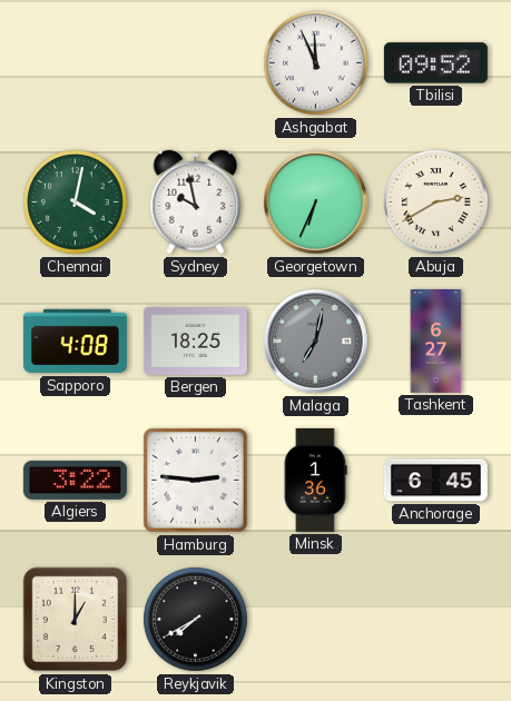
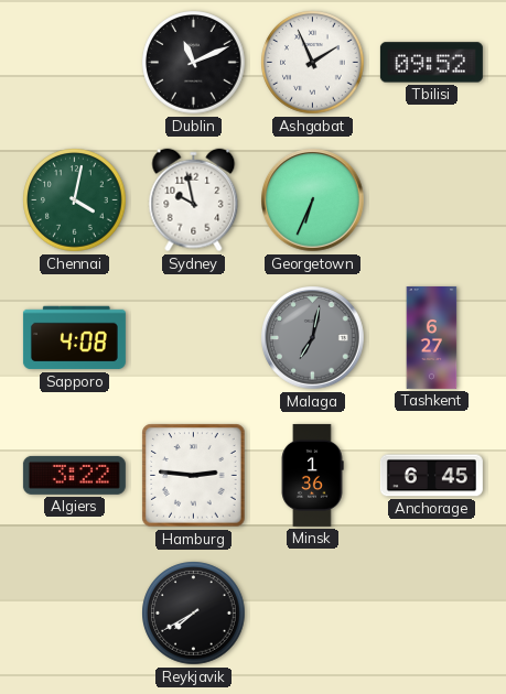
Dublin: none -> 11:11 (194, 63)
Ashgabat: 11:56 -> 1:56 (313, 63)
Abuja: 2:40 -> none (436, 203)
Bergen: 18:25 -> none (195, 340)
Kingston: 1:00 -> none (76, 620)
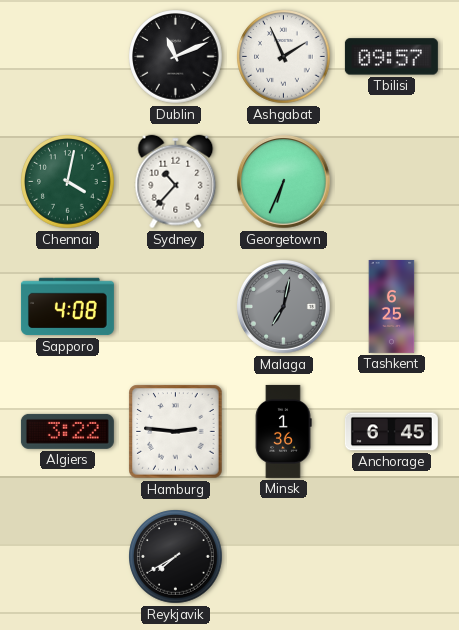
Tbilisi: 09:52 -> 09:57 (391, 57)
Sydney: 9:58 -> 10:37 (176, 182)
Tashkent: 6:27 -> 6:25 (392, 306)
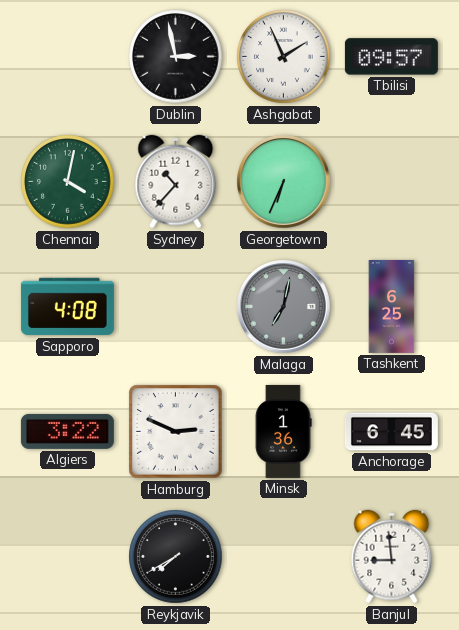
Dublin: 11:11 -> 2:58 (176, 57)
Hamburg: 2:46 -> 2:49 (176, 432)
Banjul: none -> 8:59 (392, 557)
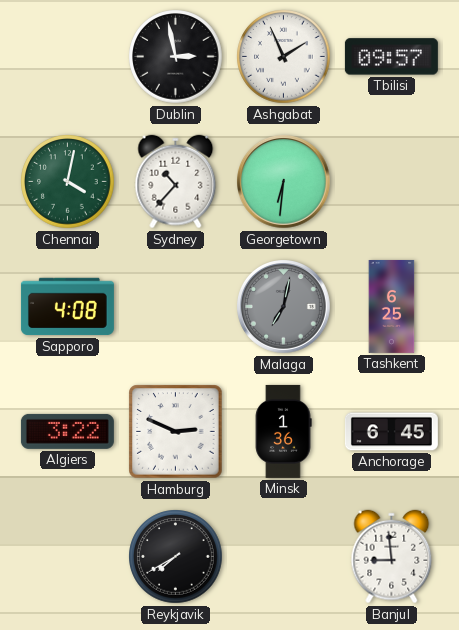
Georgetown: 6:34 -> 6:31 (284, 182)
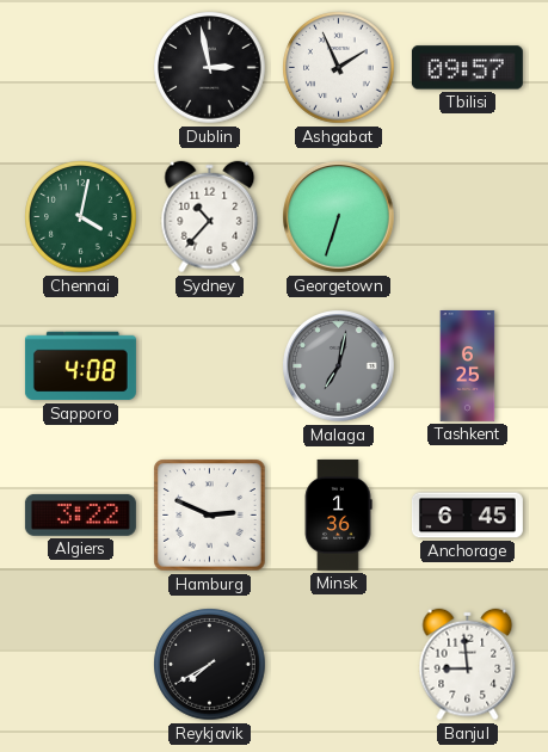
Georgetown: 6:31 -> 6:33 (339, 217)
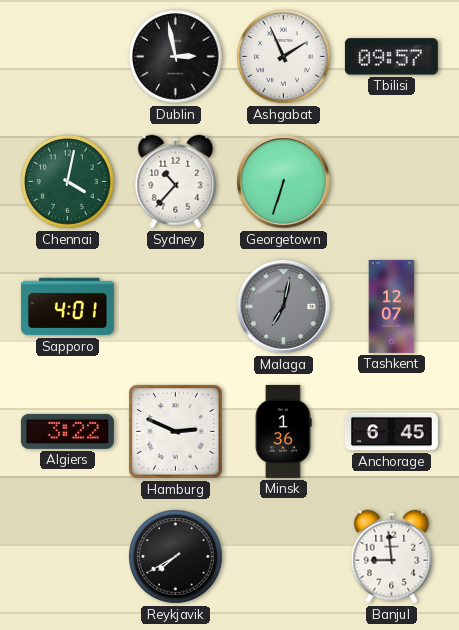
Sapporo: 4:08 -> 4:01 (67, 307)
Tashkent: 6:25 -> 12:07 (392, 306)
